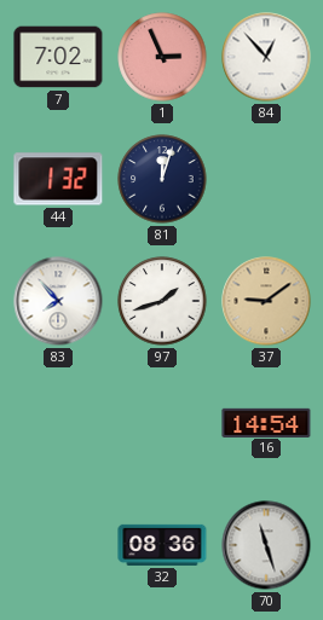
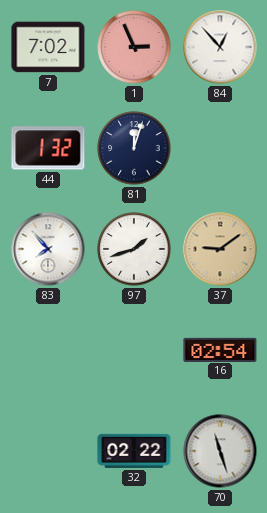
16: 14:54 -> 02:54 (220, 349)
32: 08:36 -> 02:22 (134, 451)
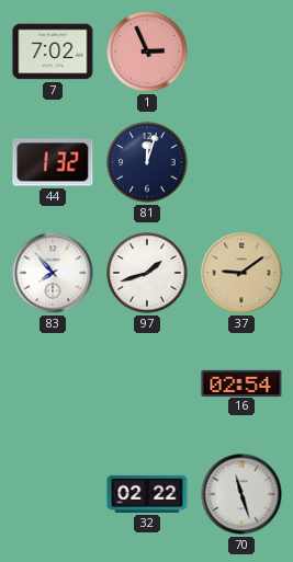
84: 12:53 -> none (220, 47)
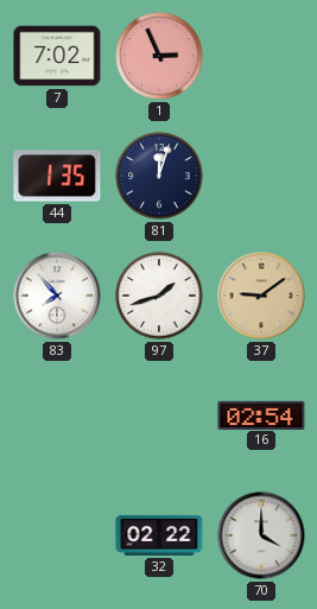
44: 1:32 -> 1:35 (57, 176)
70: 11:27 -> 4:00 (261, 535)
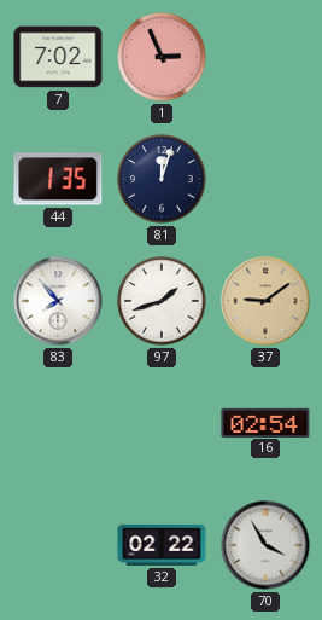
70: 4:00 -> 3:55 (265, 545)
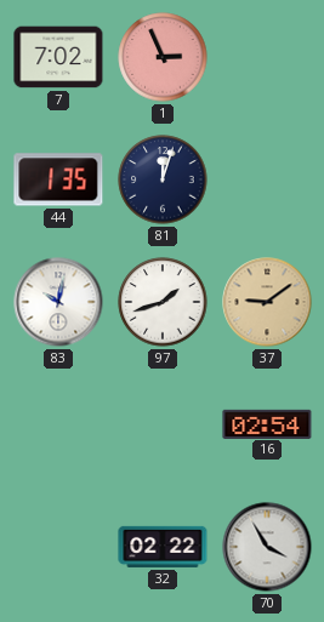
83: 7:53 -> 10:02 (58, 302)
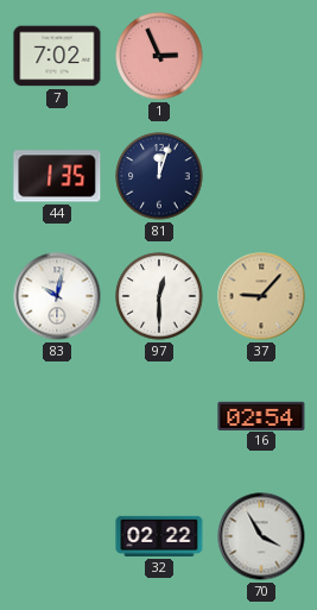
97: 1:42 -> 12:30 (159, 296)
37: 9:09 -> 9:07 (261, 296)
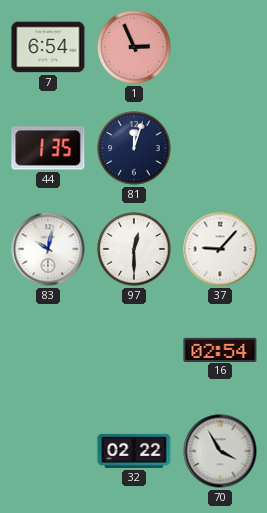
7: 7:02 -> 6:54 (48, 47)
37 dial: champagne -> white (220, 249)
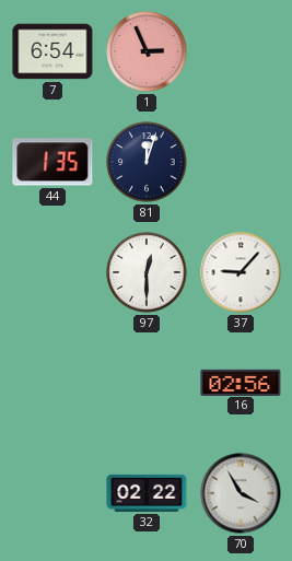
83: 10:02 -> none (48, 249)
16: 02:54 -> 02:56 (241, 382)
